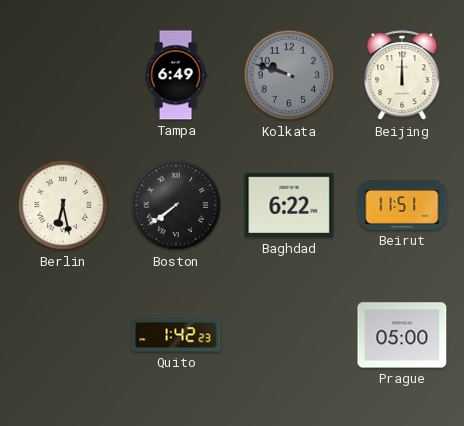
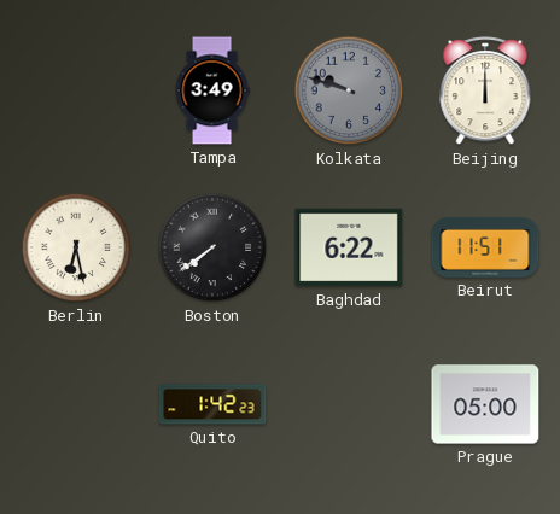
Tampa: 6:49 -> 3:49 (212, 90)
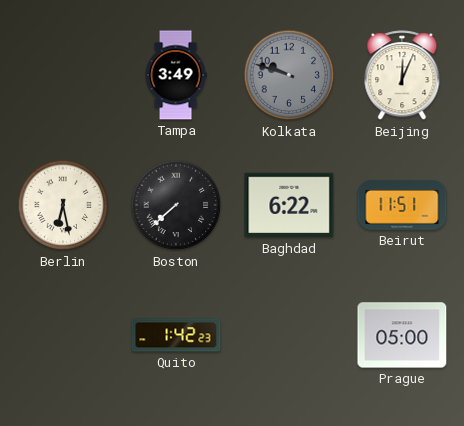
Beijing: 12:00 -> 12:04 (402, 76)
Boston: 7:39 -> 7:38 (176, 205)
